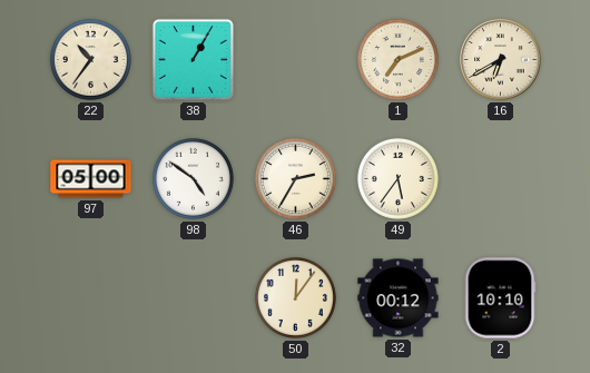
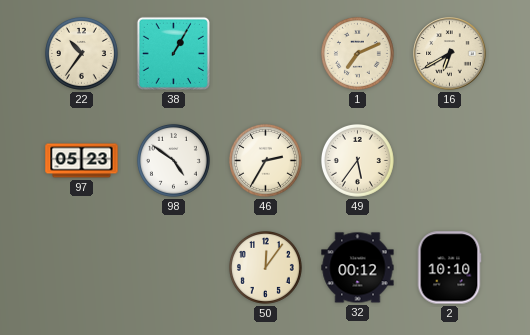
97: 05:00 -> 05:23 (82, 161)
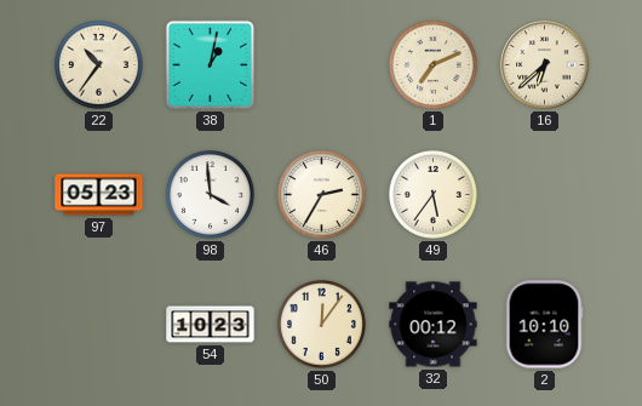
38: 1:05 -> 1:02 (210, 64)
16: 6:40 -> 6:38 (545, 65)
98: 4:51 -> 3:59 (210, 194)
54: none -> 10:23 (211, 325)
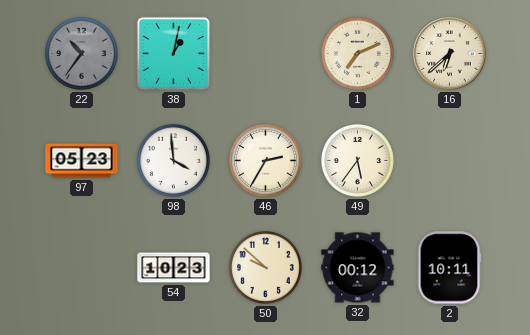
22 dial: cream -> grey (81, 53)
50: 12:06 -> 9:52 (265, 267)
2: 10:10 -> 10:11 (449, 268)
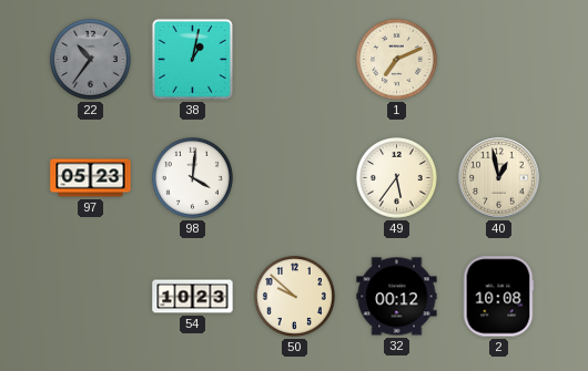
16: 6:38 -> none (450, 54)
98: 3:59 -> 4:01 (192, 177)
46: 2:35 -> none (265, 160)
40: none -> 12:58 (499, 178)
2: 10:11 -> 10:08 (498, 297)
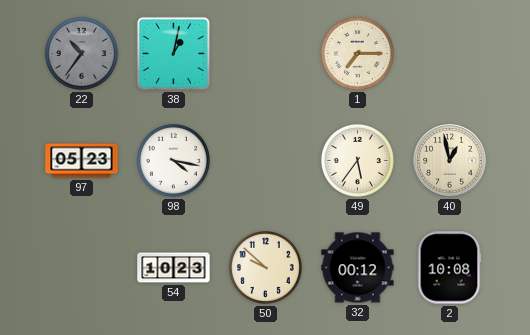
1: 7:11 -> 7:15 (357, 53)
98: 4:01 -> 4:17 (173, 160)
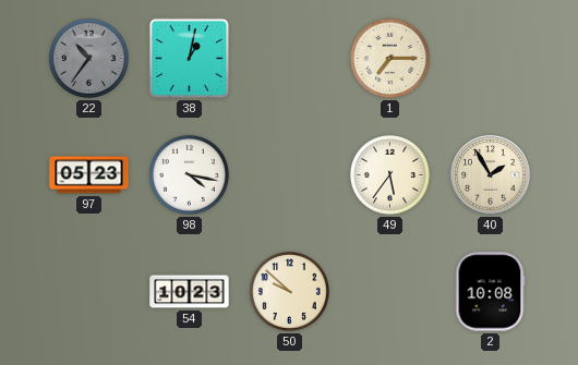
40: 12:58 -> 1:55 (491, 175)
32: 00:12 -> none (358, 268)
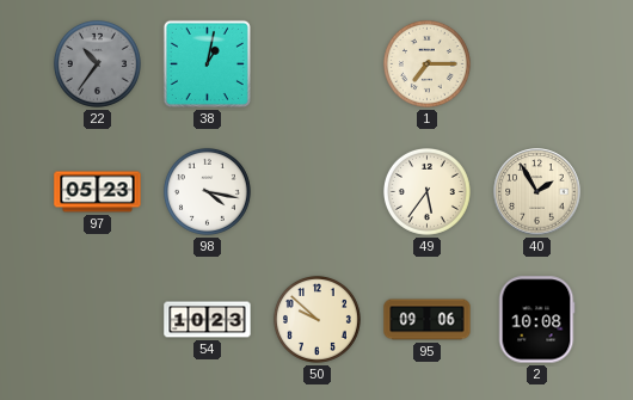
95: none -> 09:06 (428, 320)
